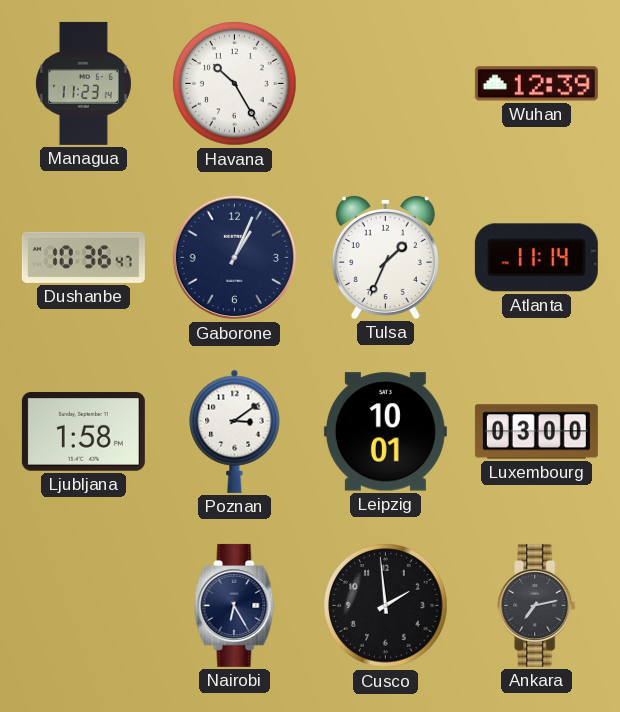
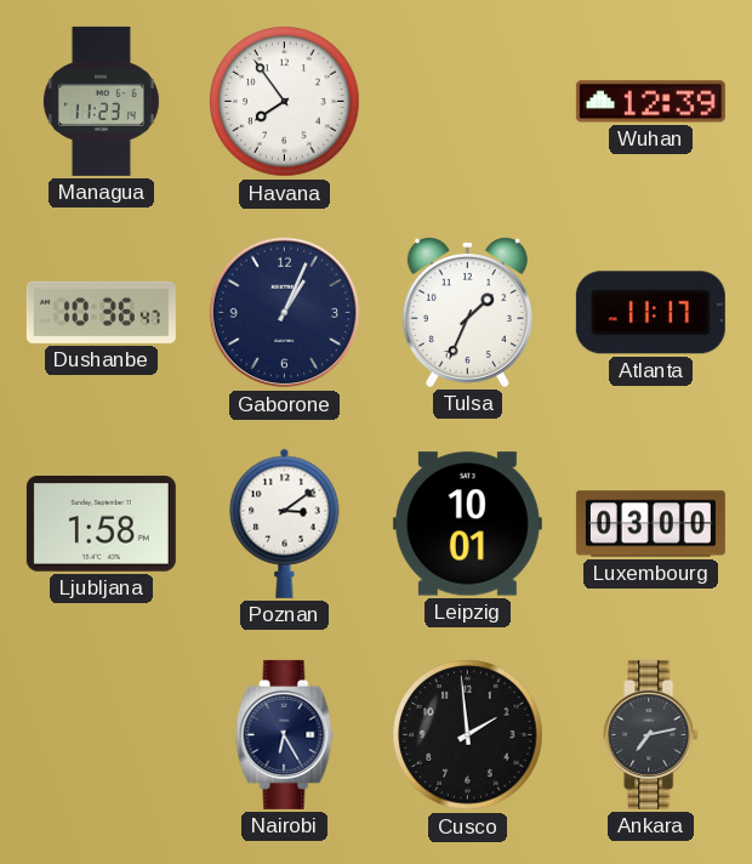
Havana: 10:25 -> 7:54 (285, 102)
Atlanta: 11:14 -> 11:17 (650, 313)
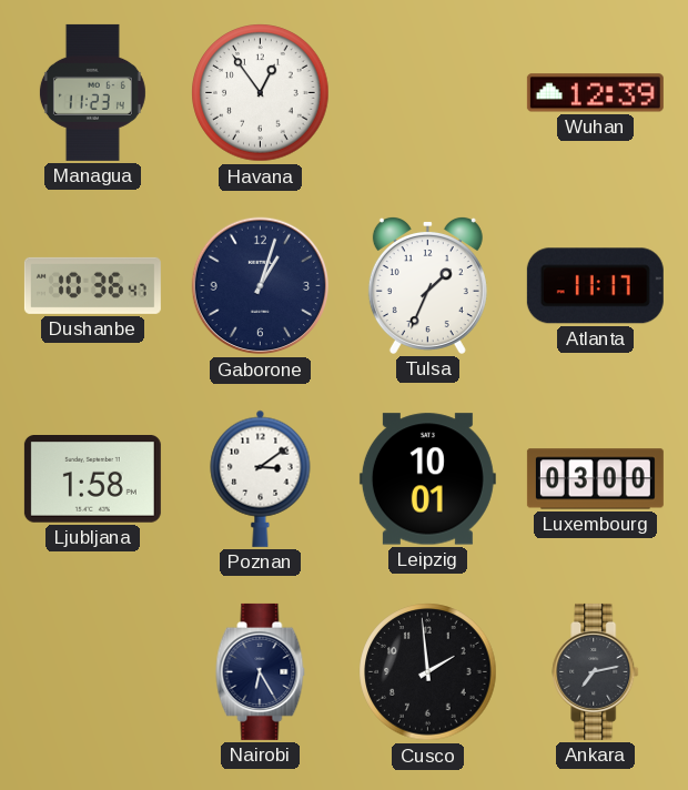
Havana: 7:54 -> 12:54 (261, 93)
Gaborone: 1:04 -> 1:03 (261, 286)
